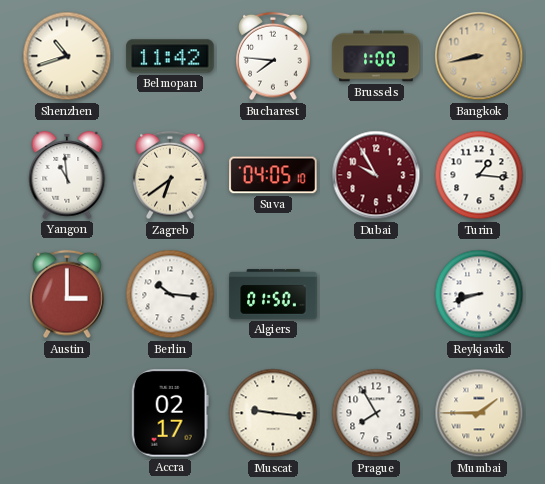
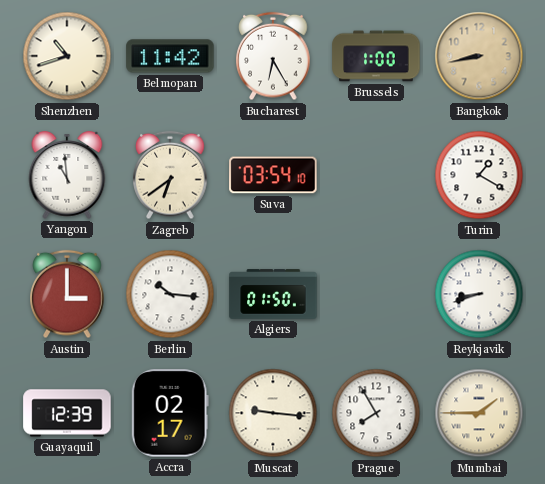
Bucharest: 7:46 -> 6:25 (273, 56)
Suva: 04:05 -> 03:54 (273, 175)
Dubai: 9:55 -> none (376, 175)
Turin: 1:16 -> 1:20 (479, 175)
Guayaquil: none -> 12:39 (67, 413)
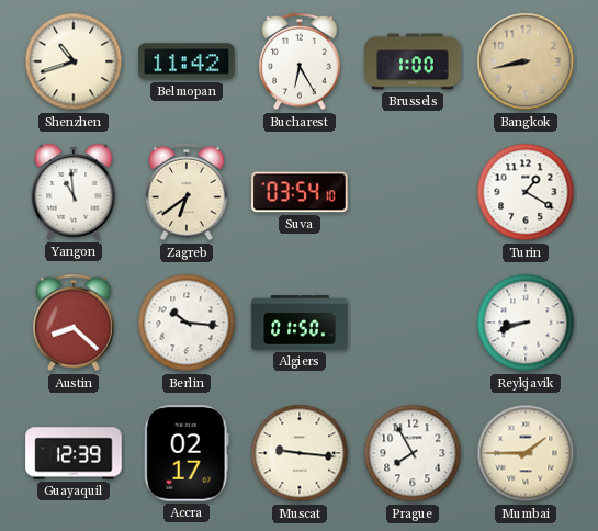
Austin: 3:00 -> 8:22 (74, 323)
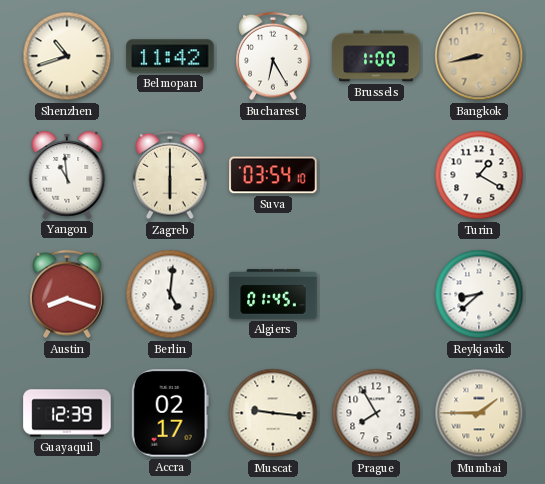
Zagreb: 6:39 -> 6:00 (170, 175)
Austin: 8:22 -> 8:18 (67, 294)
Berlin: 10:16 -> 5:01 (170, 294)
Algiers: 01:50 -> 01:45 (273, 294)
Reykjavik: 8:42 -> 8:38 (479, 294)
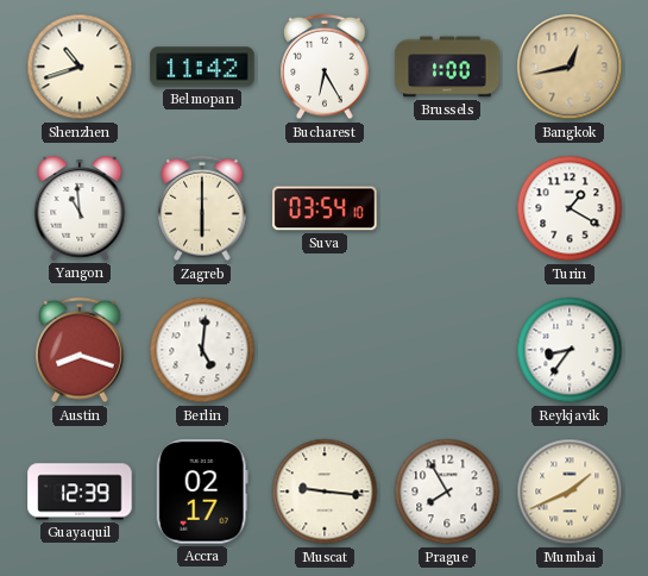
Bangkok: 8:43 -> 12:43 (570, 67)
Algiers: 01:45 -> none (273, 294)
Reykjavik: 8:38 -> 8:36 (570, 350)
Mumbai: 1:45 -> 1:41 (570, 492)
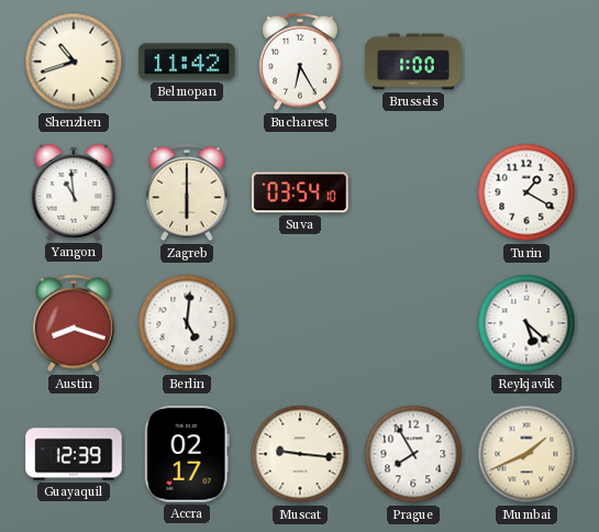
Bangkok: 12:43 -> none (570, 67)
Reykjavik: 8:36 -> 5:22 (526, 323)
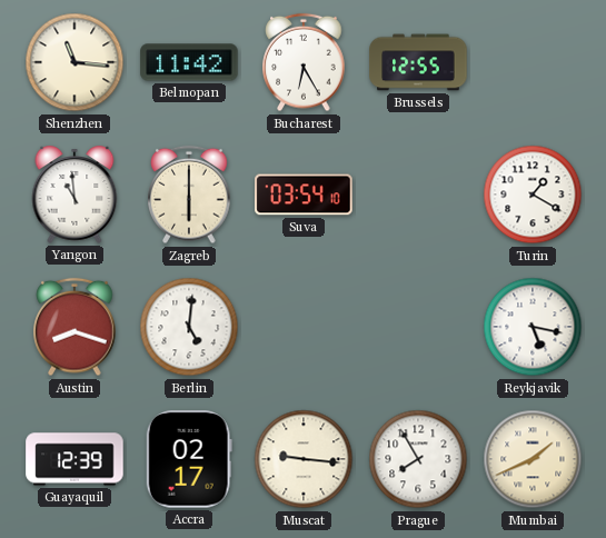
Shenzhen: 10:42 -> 11:16 (74, 62)
Brussels: 1:00 -> 12:55 (418, 62)
Reykjavik: 5:22 -> 5:17 (533, 327)
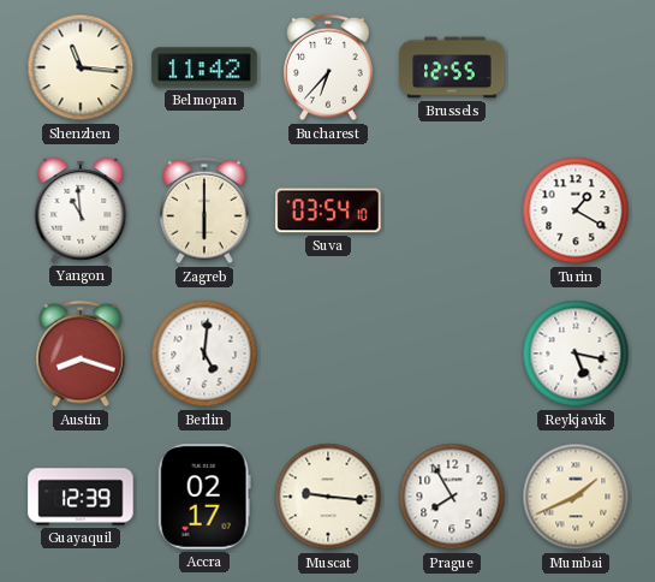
Bucharest: 6:25 -> 6:37 (328, 67)
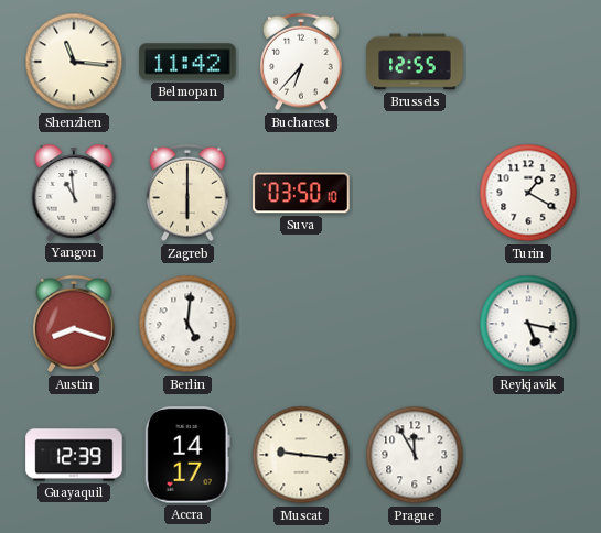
Suva: 03:54 -> 03:50 (301, 193)
Accra: 02:17 -> 14:17 (187, 455)
Prague: 7:55 -> 11:55 (415, 455)
Mumbai: 1:41 -> none (576, 497)
